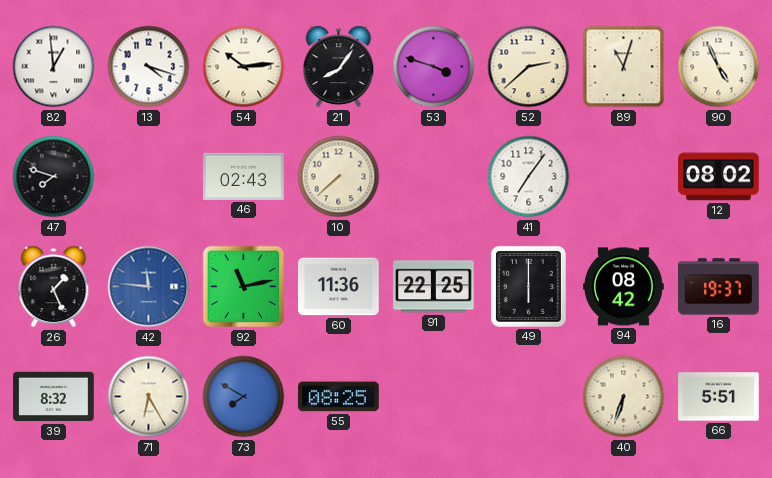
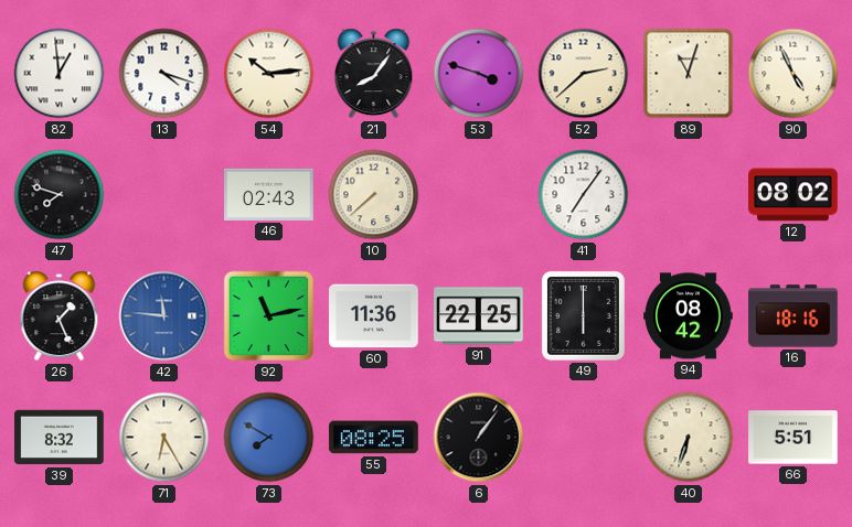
16: 19:37 -> 18:16 (794, 316)
6: none -> 1:06 (479, 438)
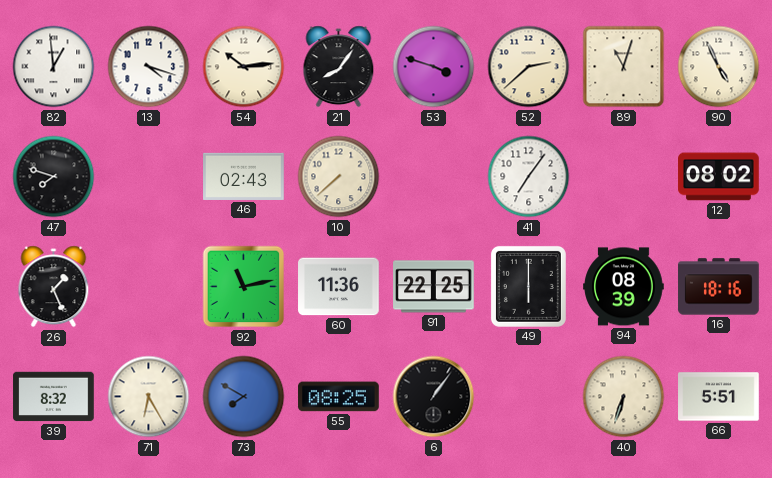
42: 11:46 -> none (164, 316)
94: 08:42 -> 08:39 (624, 287)
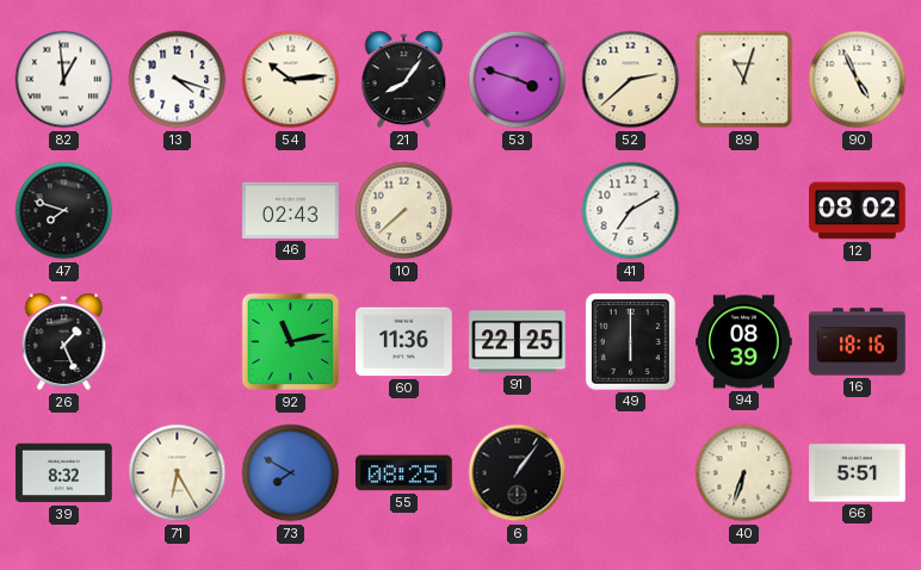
41: 7:06 -> 7:10 (631, 211)
